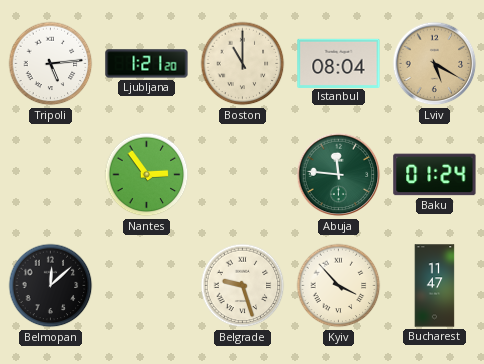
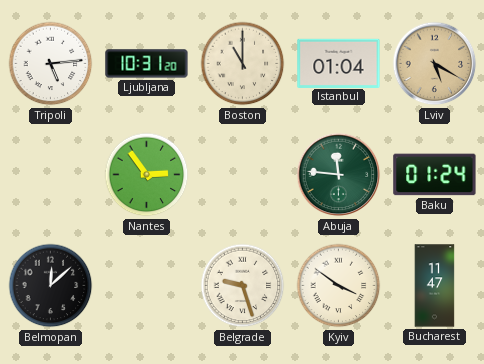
Ljubljana: 1:21 -> 10:31 (147, 64)
Istanbul: 08:04 -> 01:04 (339, 63)
Kyiv: 3:53 -> 3:51 (339, 286)
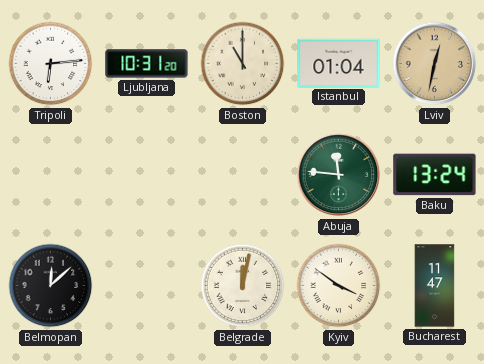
Tripoli: 5:14 -> 6:14 (51, 64)
Lviv: 5:20 -> 12:32 (435, 64)
Nantes: 2:54 -> none (147, 175)
Baku: 01:24 -> 13:24 (435, 175)
Belgrade: 9:27 -> 12:02 (243, 286)
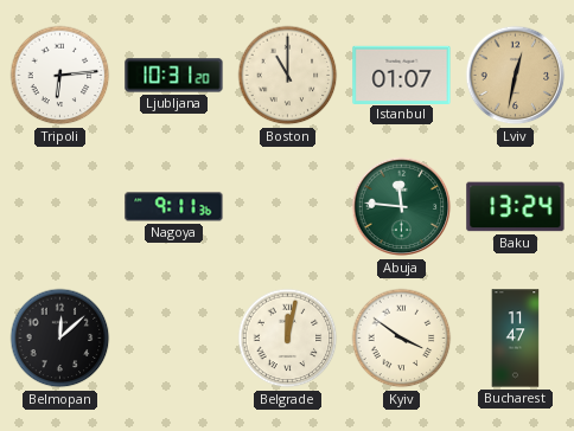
Istanbul: 01:04 -> 01:07 (402, 75)
Nagoya: none -> 9:11 (174, 207)
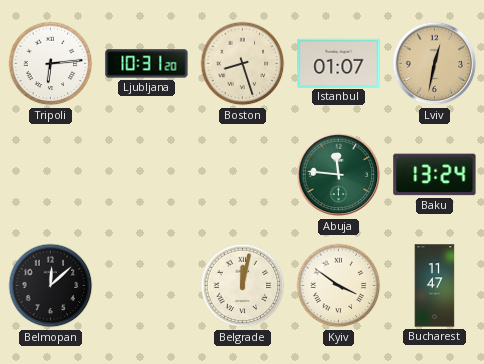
Boston: 11:00 -> 8:27 (243, 64)
Nagoya: 9:11 -> none (174, 207)
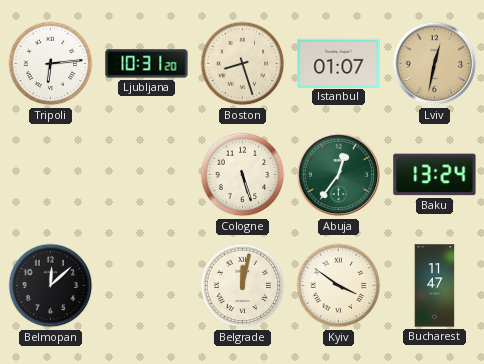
Cologne: none -> 5:27 (243, 175)
Abuja: 11:46 -> 12:36 (339, 175)
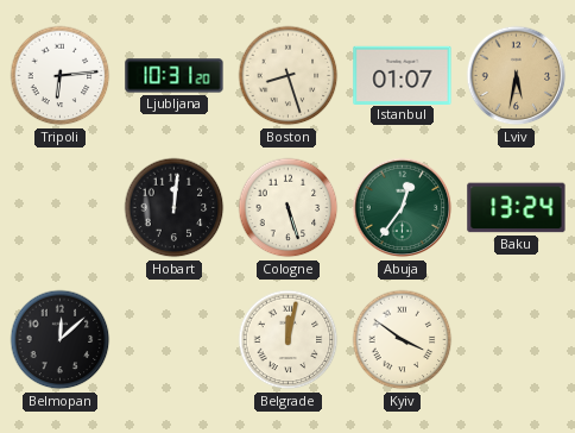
Lviv: 12:32 -> 5:32 (517, 76)
Hobart: none -> 12:01 (175, 208)
Bucharest: 11:47 -> none (435, 286)
